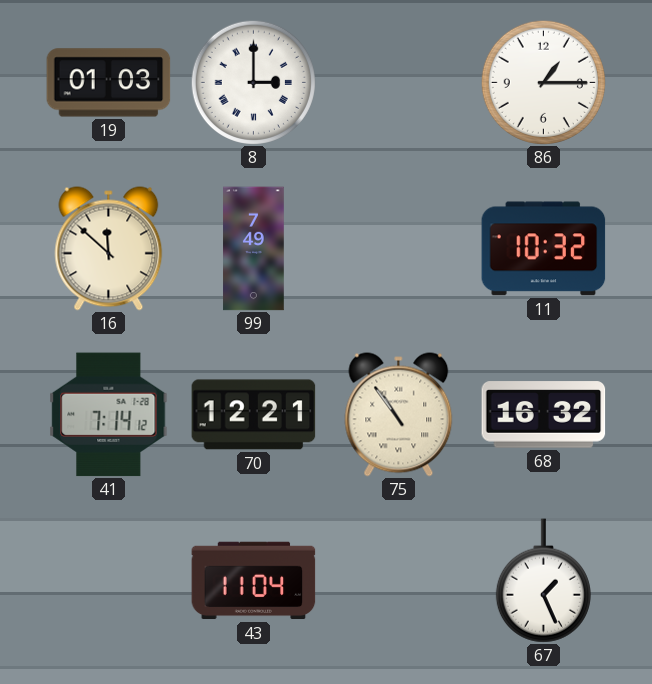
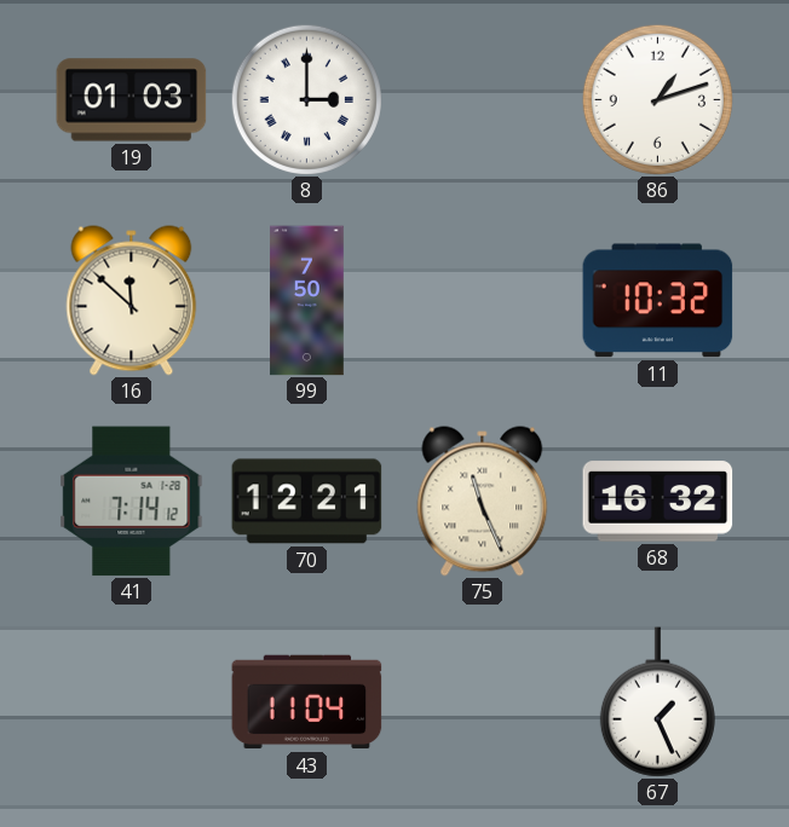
86: 1:15 -> 1:12 (657, 99)
99: 7:49 -> 7:50 (307, 301)
75: 10:54 -> 11:26 (483, 502)
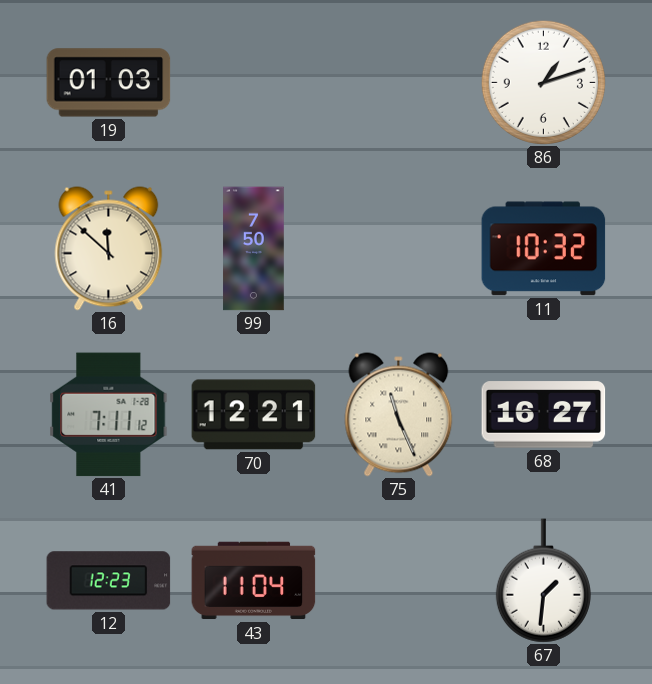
8: 3:00 -> none (306, 99)
41: 7:14 -> 7:11 (109, 415)
68: 16:32 -> 16:27 (544, 415)
12: none -> 12:23 (109, 581)
67: 1:26 -> 1:31 (543, 581)
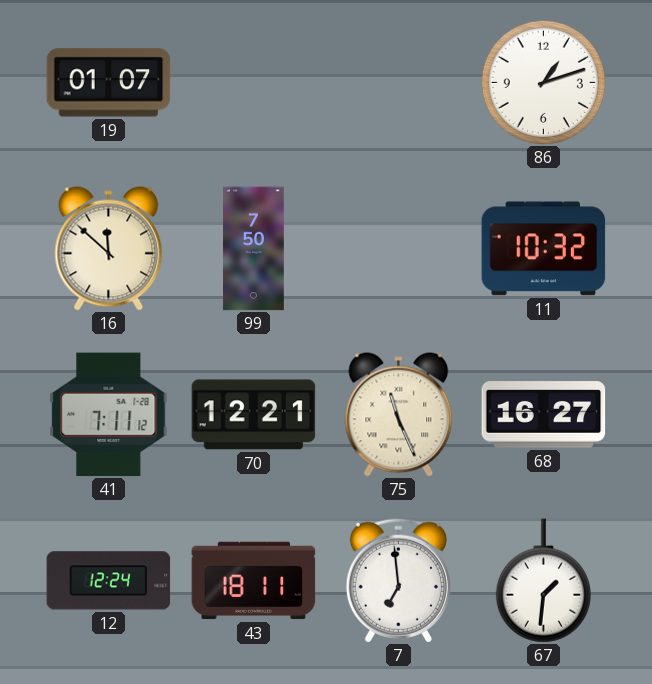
19: 01:03 -> 01:07 (109, 83)
12: 12:23 -> 12:24 (109, 581)
43: 11:04 -> 18:11 (254, 581)
7: none -> 6:59 (398, 580)
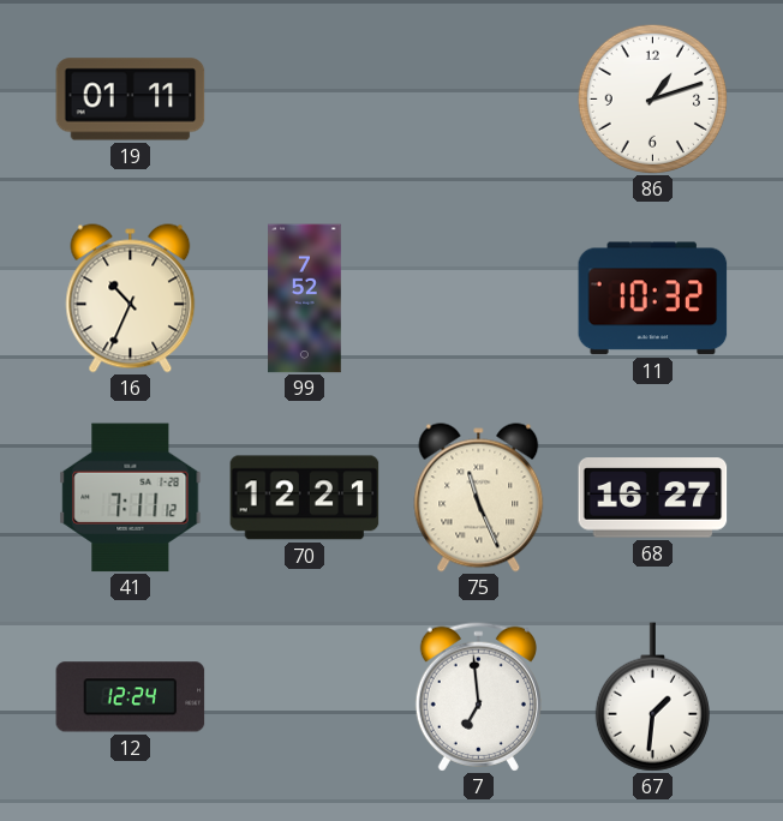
19: 01:07 -> 01:11 (131, 100)
16: 11:52 -> 10:34 (131, 299)
99: 7:50 -> 7:52 (305, 299)
43: 18:11 -> none (254, 581)
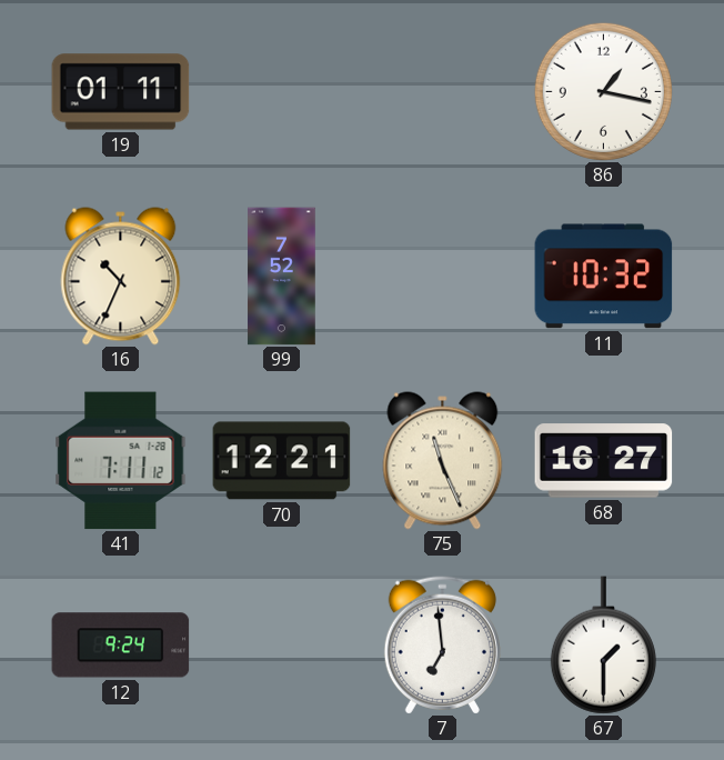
86: 1:12 -> 1:17 (603, 91)
12: 12:24 -> 9:24 (121, 646)
67: 1:31 -> 1:30 (603, 646)
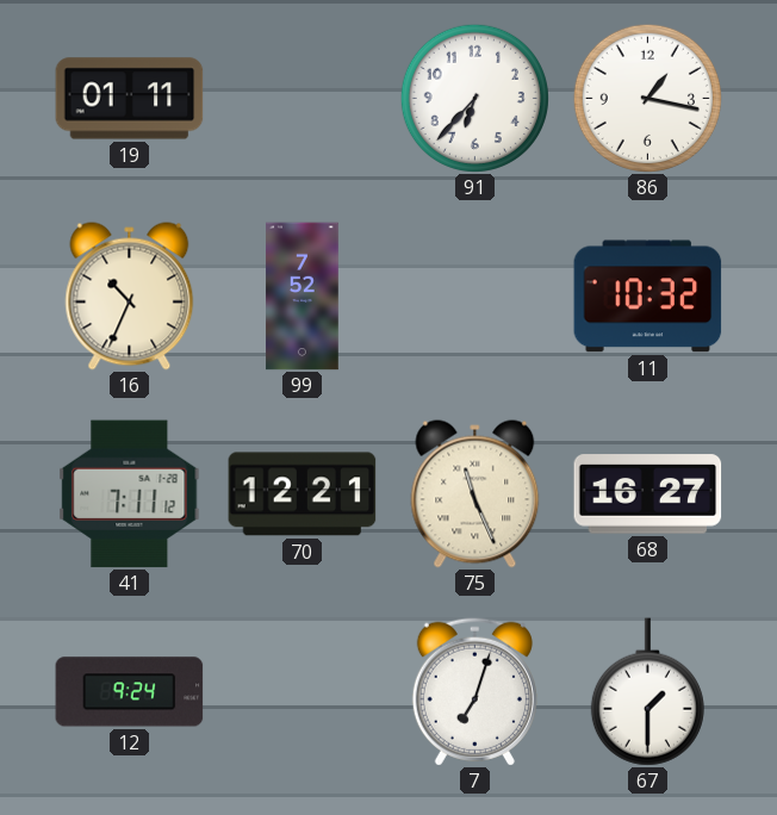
91: none -> 6:37 (474, 98)
7: 6:59 -> 7:03 (474, 691)
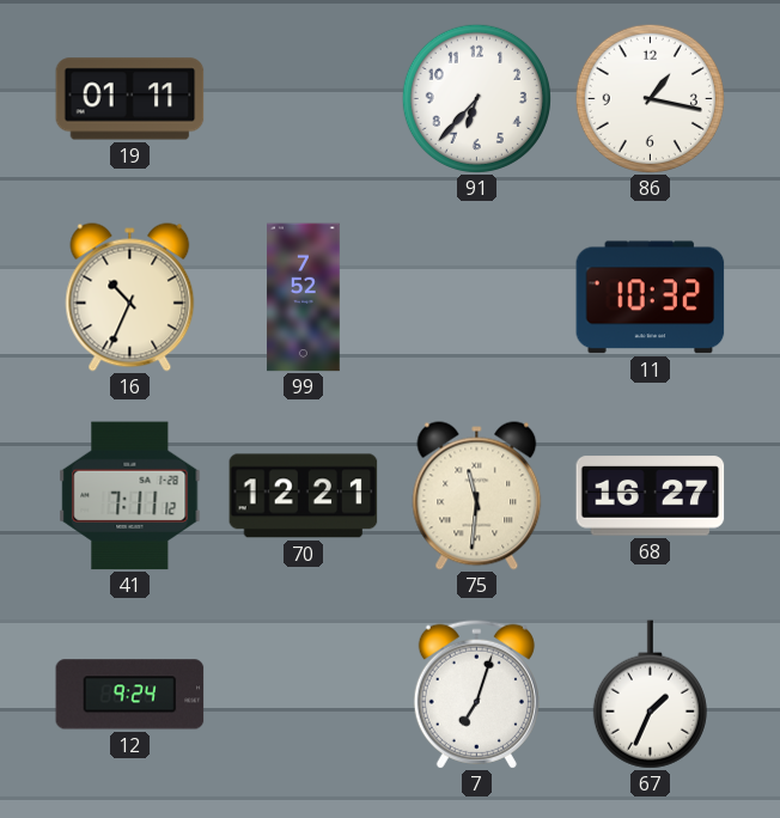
75: 11:26 -> 11:31 (477, 496)
67: 1:30 -> 1:34 (650, 695)
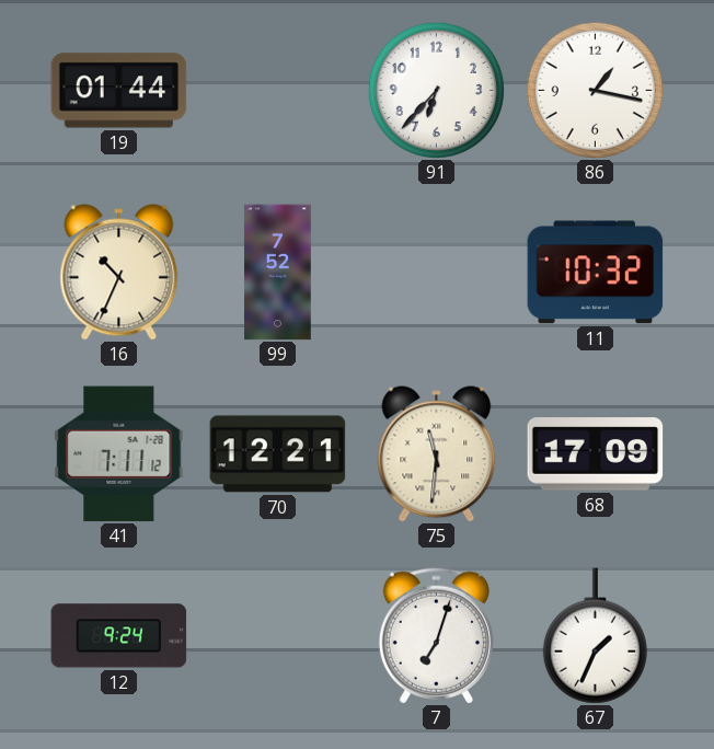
19: 01:11 -> 01:44 (119, 91)
68: 16:27 -> 17:09 (596, 454)
